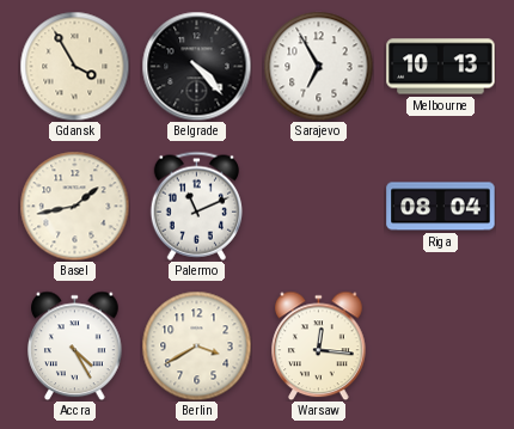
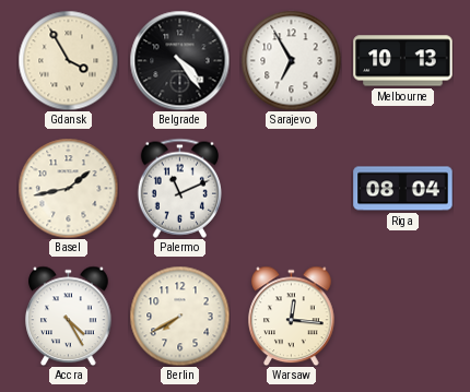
Belgrade: 4:23 -> 4:24 (179, 60)
Berlin: 3:40 -> 7:40 (179, 316)
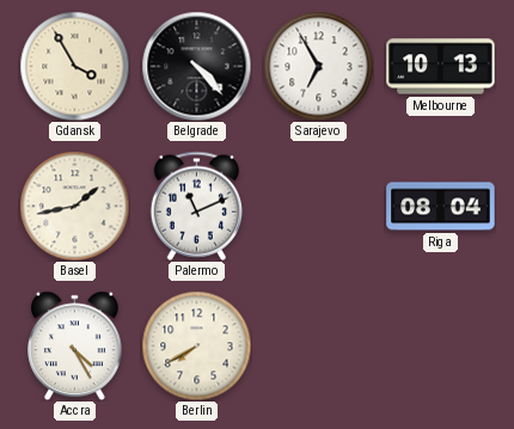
Belgrade: 4:24 -> 4:23 (196, 66)
Warsaw: 12:16 -> none (292, 316)
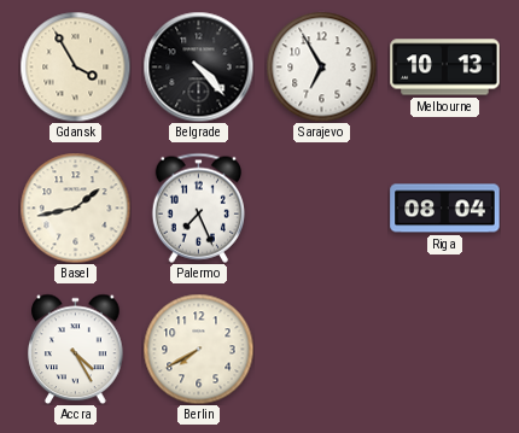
Palermo: 11:11 -> 7:26 (198, 207)
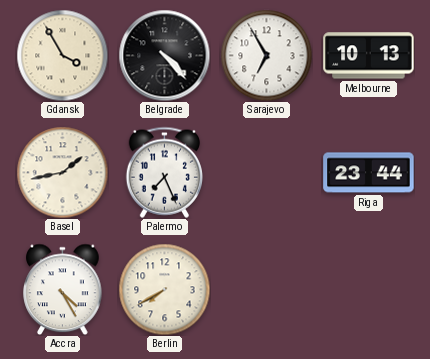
Riga: 08:04 -> 23:44 (369, 173)
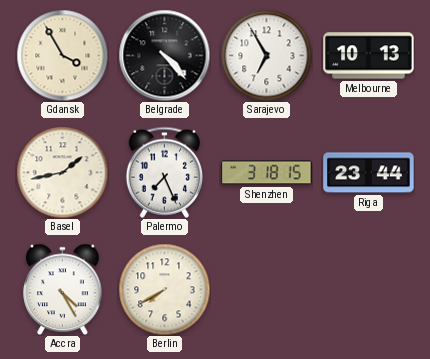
Shenzhen: none -> 3:18 (267, 173)
